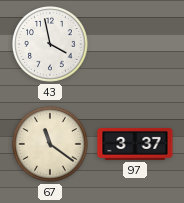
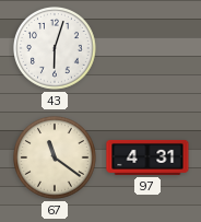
43: 3:58 -> 6:03 (56, 49)
97: 3:37 -> 4:31 (147, 157)
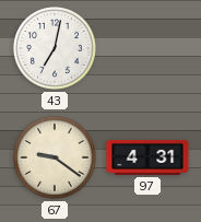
43: 6:03 -> 7:02 (56, 49)
67: 11:21 -> 9:21 (56, 159)
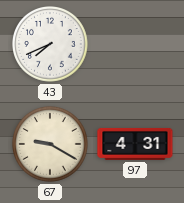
43: 7:02 -> 7:41 (51, 45)
67: 9:21 -> 9:20 (51, 145)
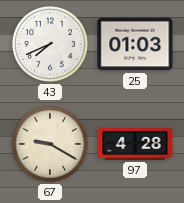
25: none -> 01:03 (135, 44)
97: 4:31 -> 4:28 (135, 144)
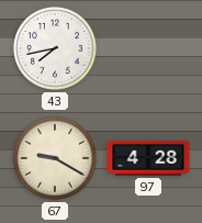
43: 7:41 -> 7:43 (56, 49)
25: 01:03 -> none (135, 44)
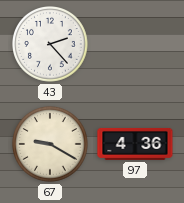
43: 7:43 -> 2:23 (51, 45)
97: 4:28 -> 4:36 (135, 144)
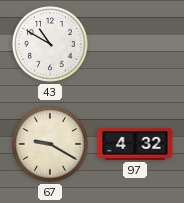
43: 2:23 -> 10:50 (51, 45)
97: 4:36 -> 4:32 (135, 144)
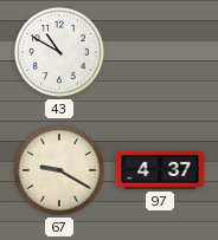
97: 4:32 -> 4:37 (160, 170)
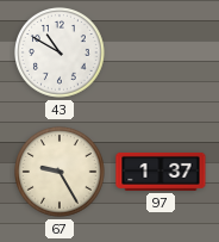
67: 9:20 -> 9:25 (61, 173)
97: 4:37 -> 1:37 (161, 172)
